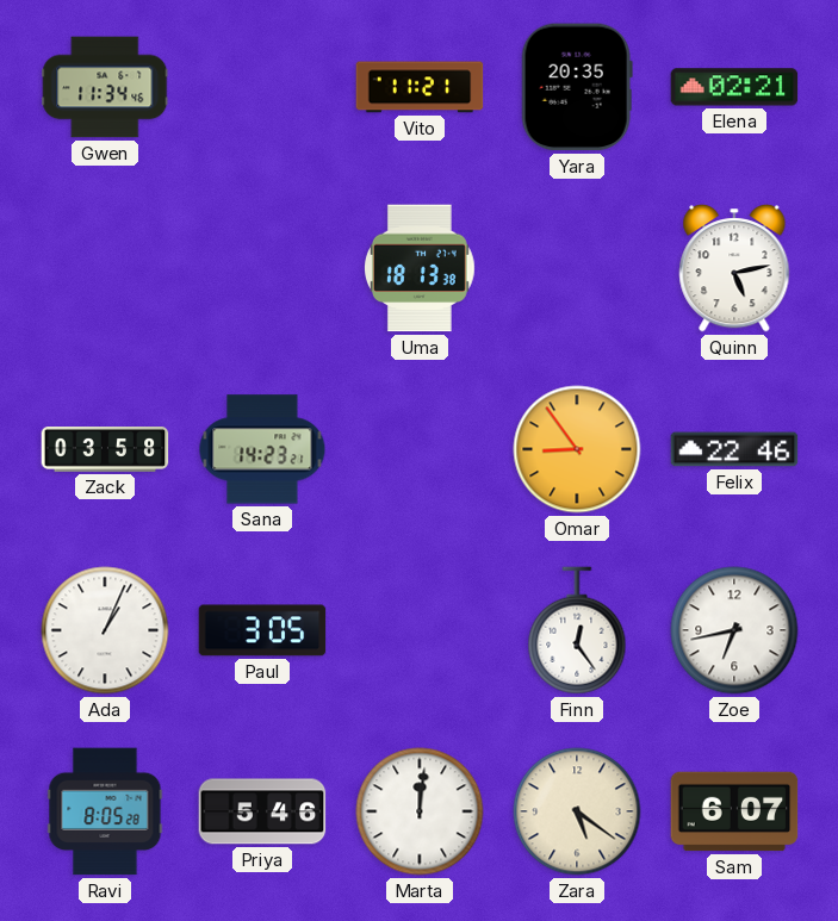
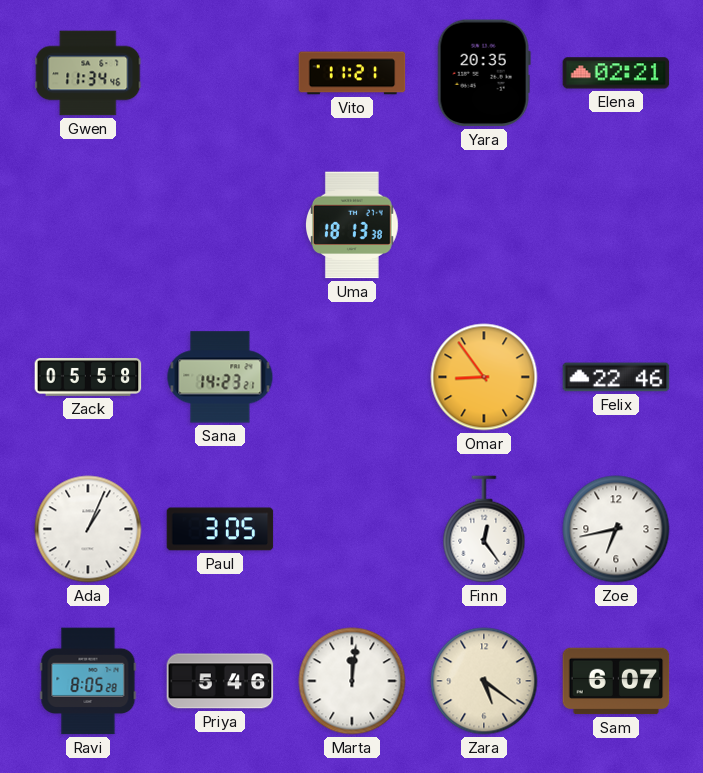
Quinn: 5:13 -> none (734, 269)
Zack: 03:58 -> 05:58 (88, 378)
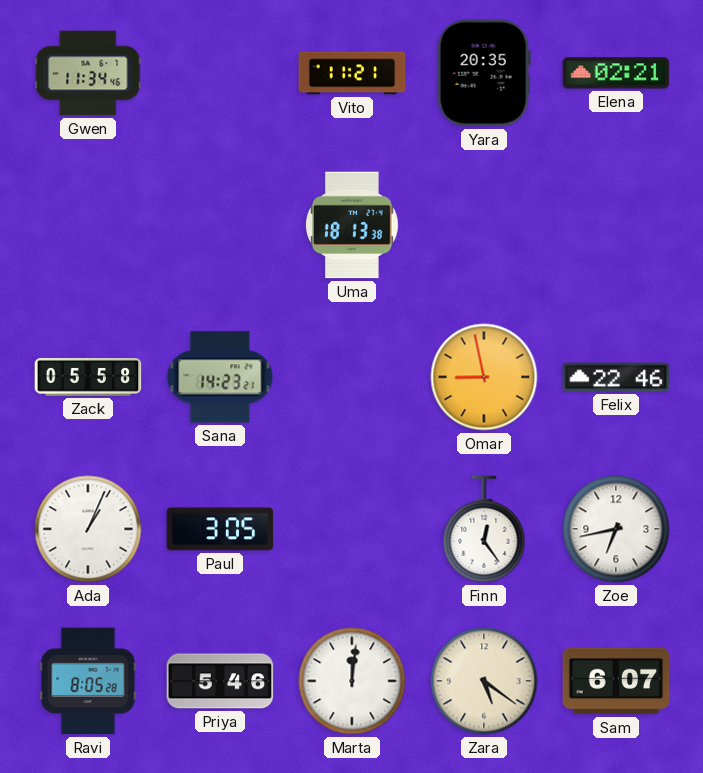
Omar: 8:54 -> 8:58 (484, 377)
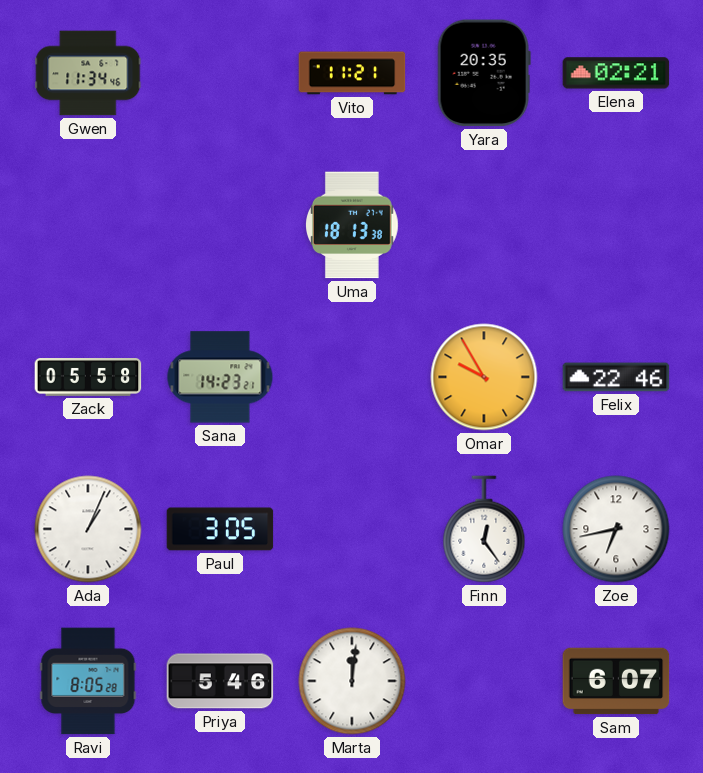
Omar: 8:58 -> 9:55 (484, 377)
Zara: 5:21 -> none (484, 681)
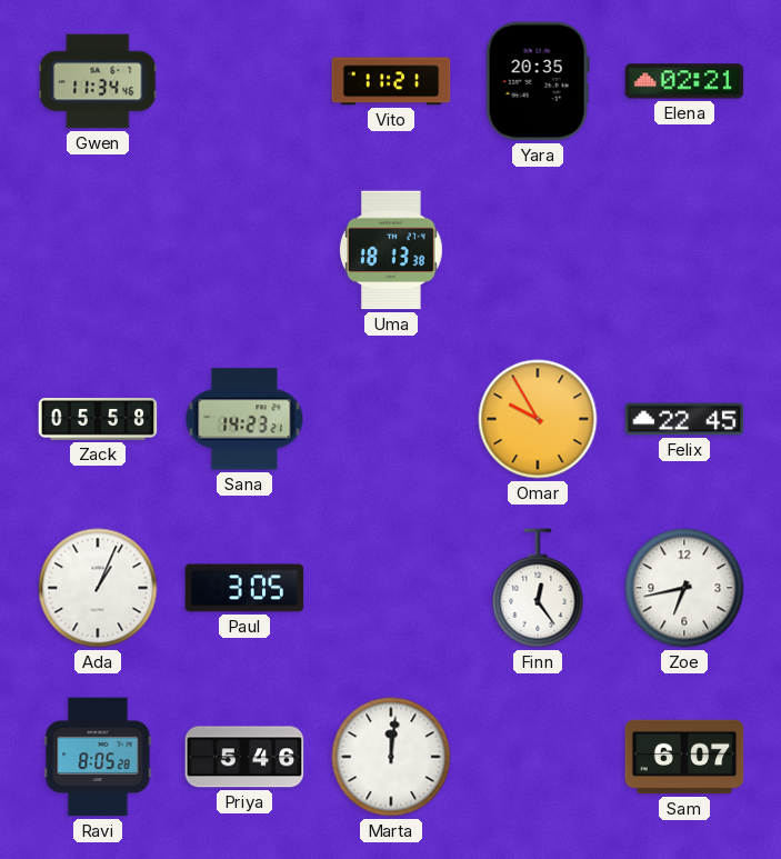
Felix: 22:46 -> 22:45 (684, 419)
